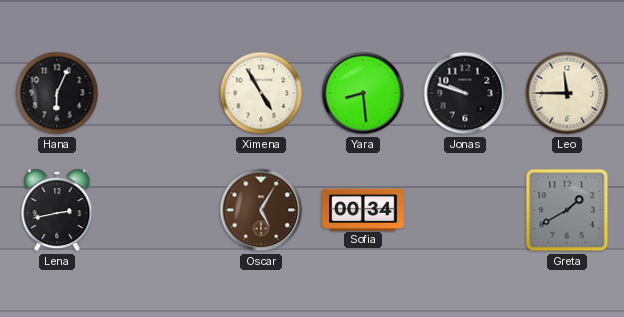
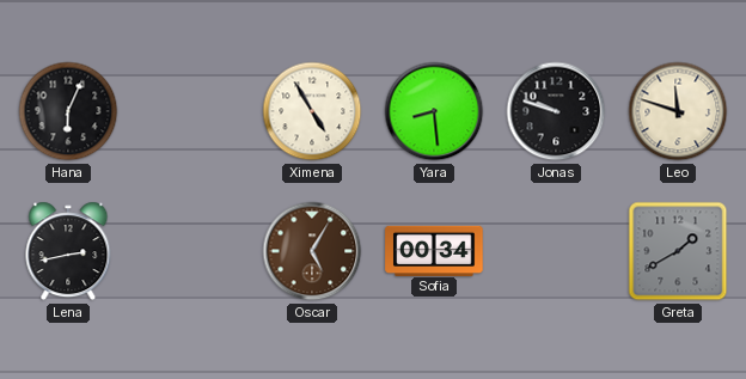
Leo: 11:45 -> 11:48 (678, 111)
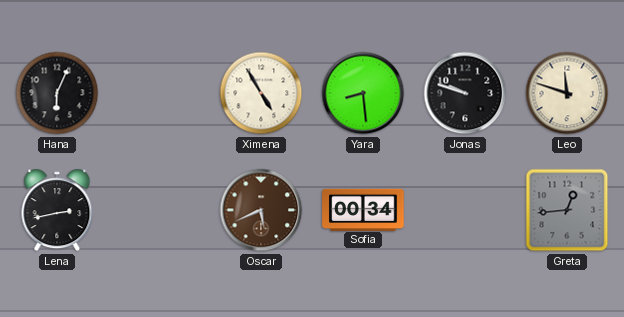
Oscar: 5:05 -> 5:41 (261, 210)
Greta: 1:40 -> 12:44 (567, 210)
